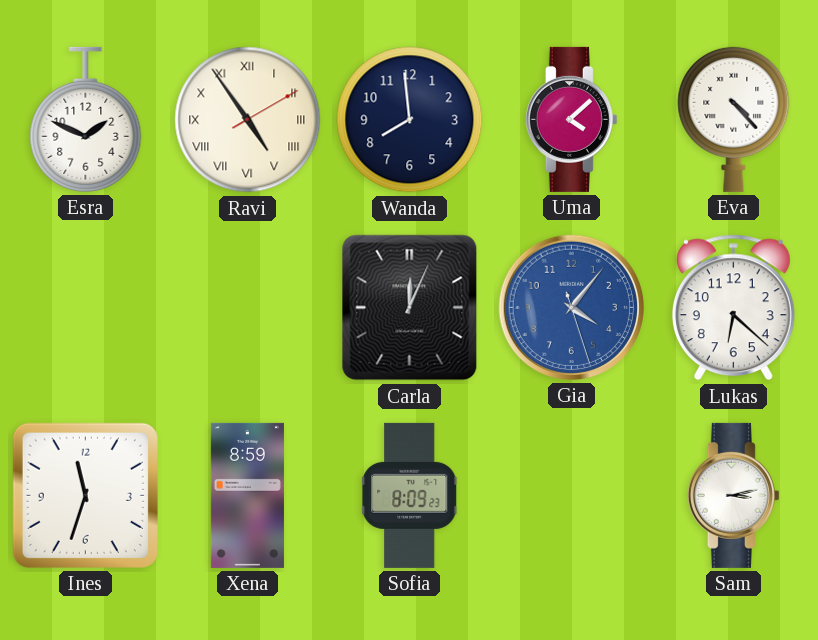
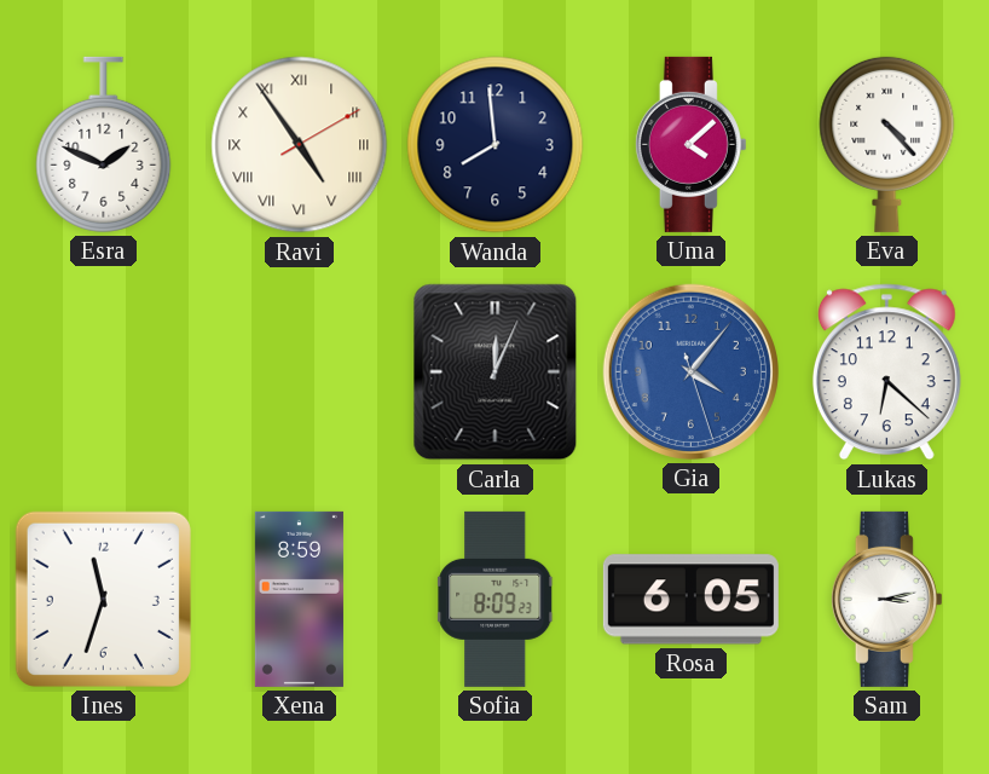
Rosa: none -> 6:05 (690, 600)
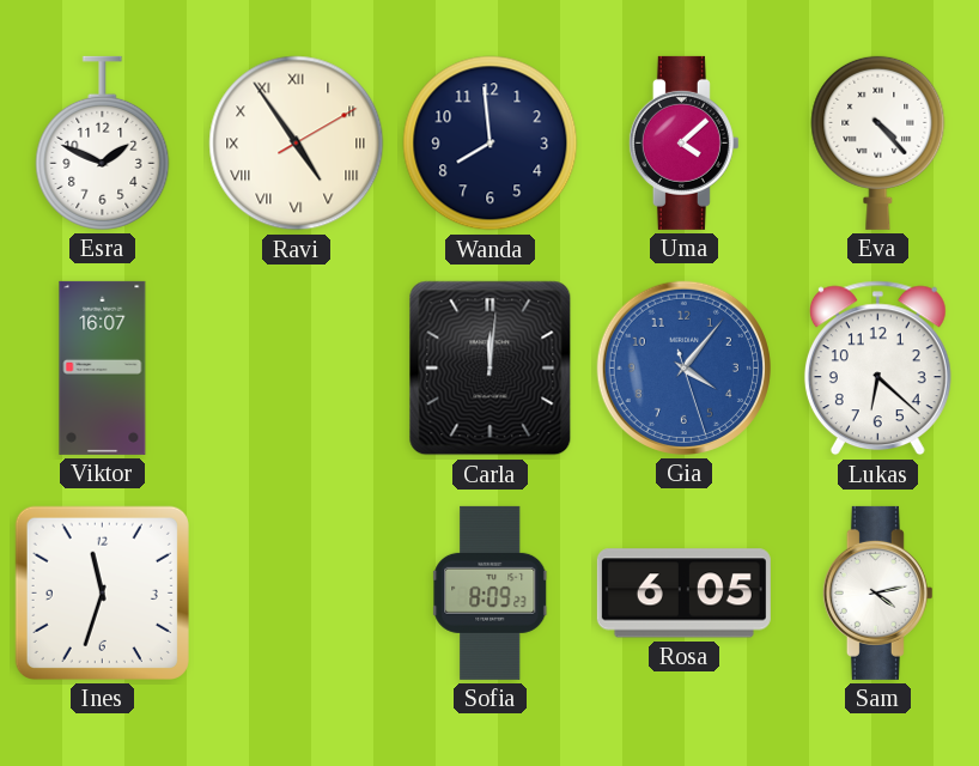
Viktor: none -> 16:07 (103, 367)
Carla: 12:04 -> 12:01 (491, 369)
Xena: 8:59 -> none (299, 599)
Sam: 3:13 -> 4:13 (877, 592)
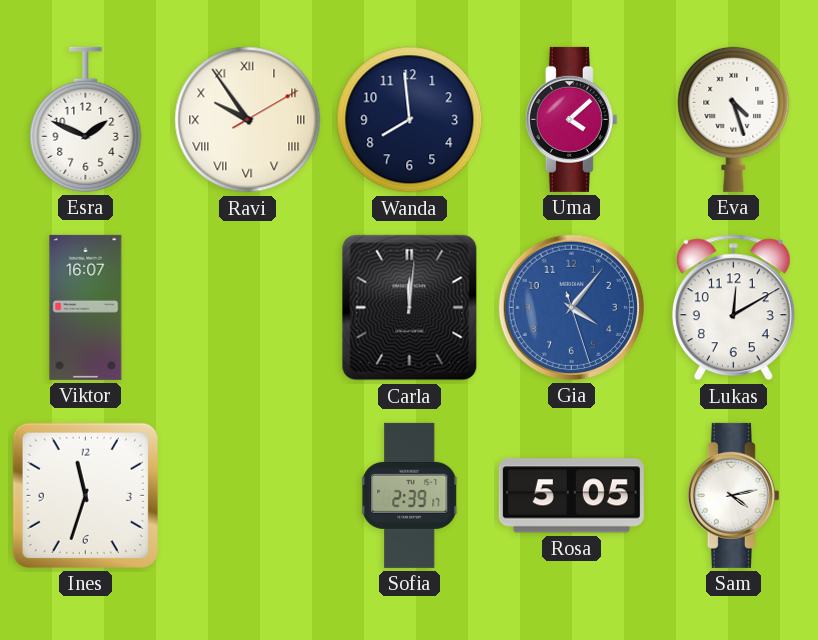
Ravi: 4:54 -> 9:54 (248, 120)
Eva: 4:23 -> 4:27 (734, 119)
Lukas: 6:22 -> 12:10 (733, 308)
Sofia: 8:09 -> 2:39 (410, 495)
Rosa: 6:05 -> 5:05 (571, 496)
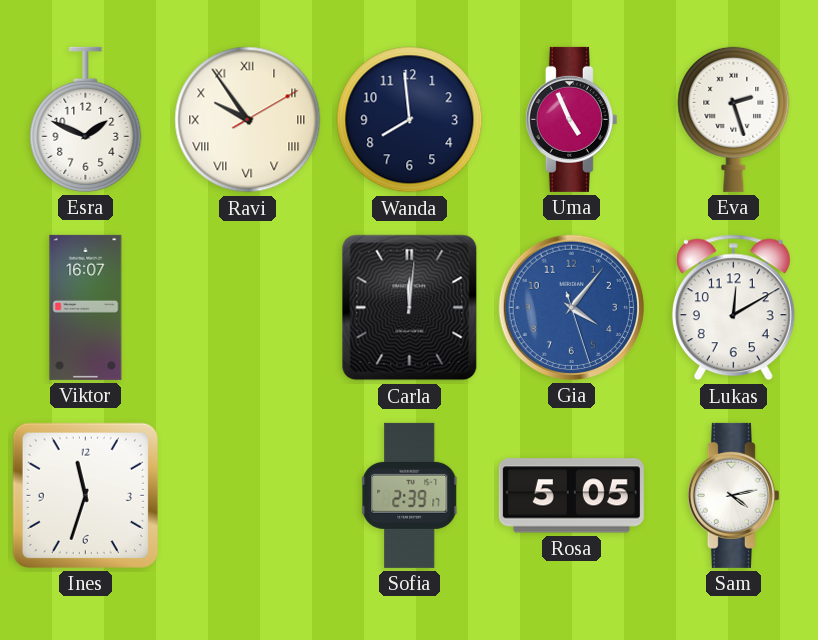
Uma: 4:08 -> 4:56 (571, 119)
Eva: 4:27 -> 2:27 (734, 119)
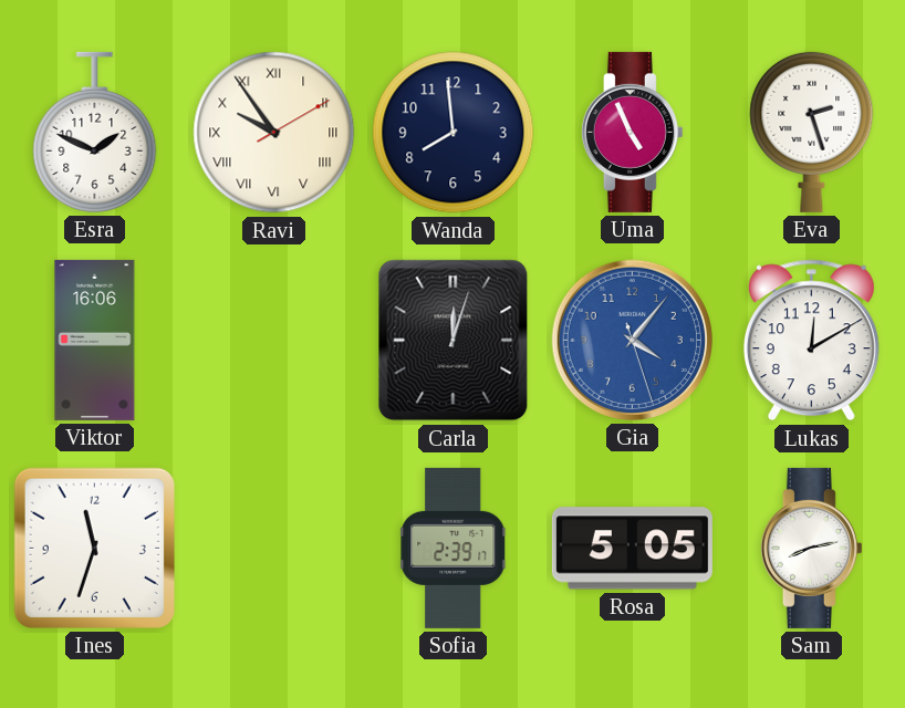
Viktor: 16:07 -> 16:06 (95, 340)
Carla: 12:01 -> 12:03 (454, 341)
Sam: 4:13 -> 8:13 (811, 548)
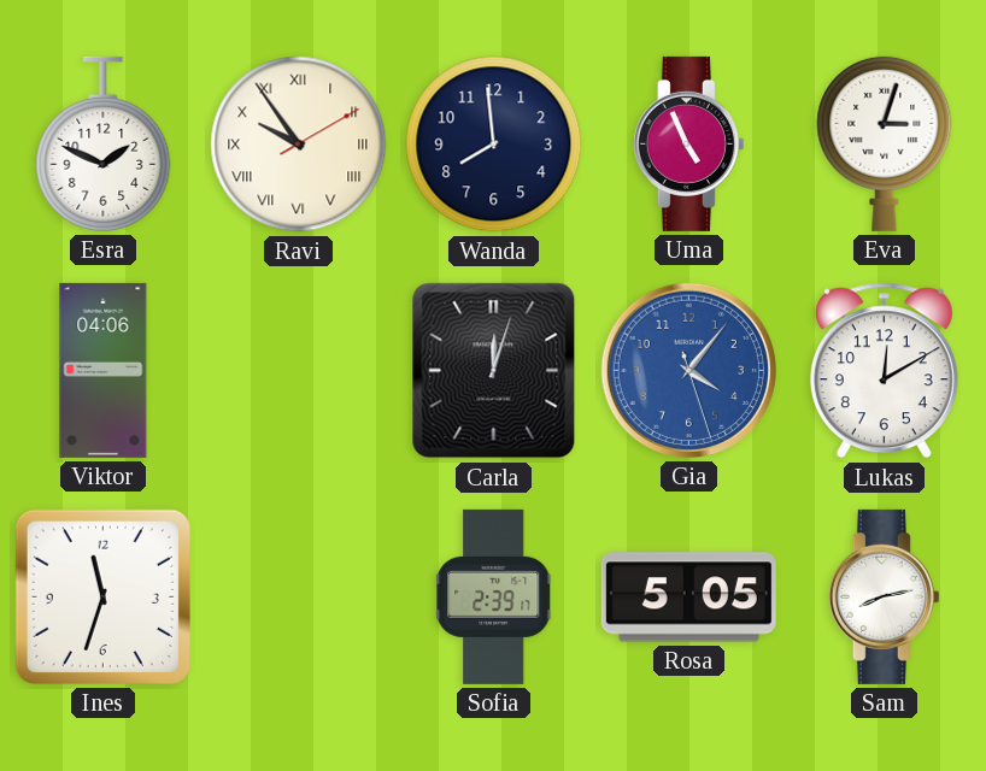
Eva: 2:27 -> 3:03 (885, 143)
Viktor: 16:06 -> 04:06 (104, 370)
